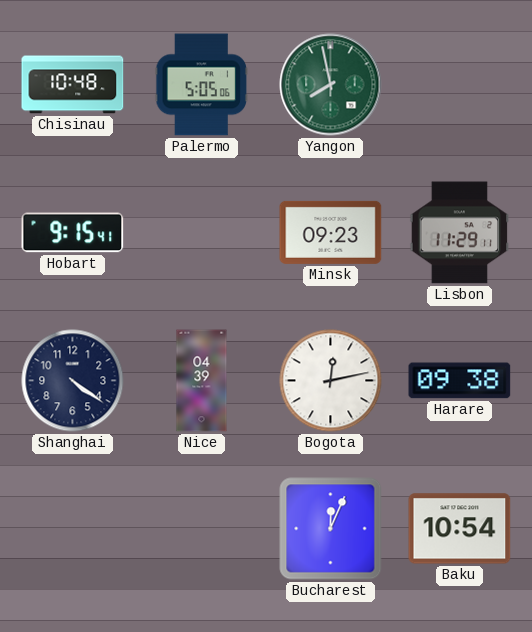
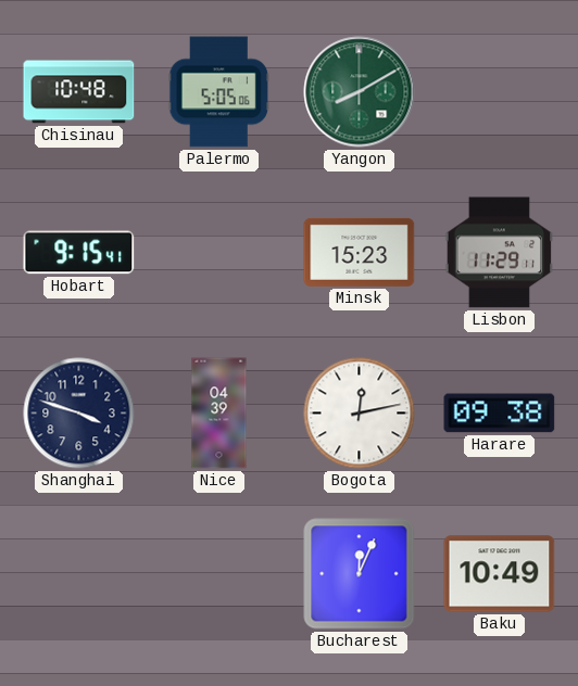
Yangon: 7:58 -> 8:10 (360, 92)
Minsk: 09:23 -> 15:23 (360, 252)
Shanghai: 4:21 -> 3:48 (79, 414)
Baku: 10:54 -> 10:49 (500, 574)
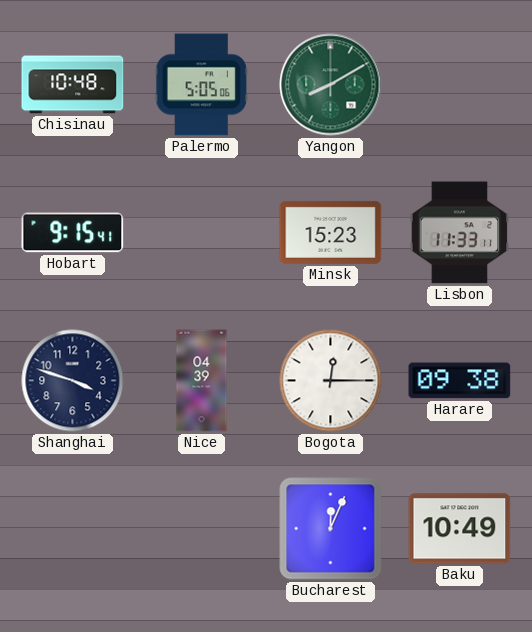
Lisbon: 11:29 -> 11:33 (460, 233)
Bogota: 12:13 -> 12:15 (331, 381)
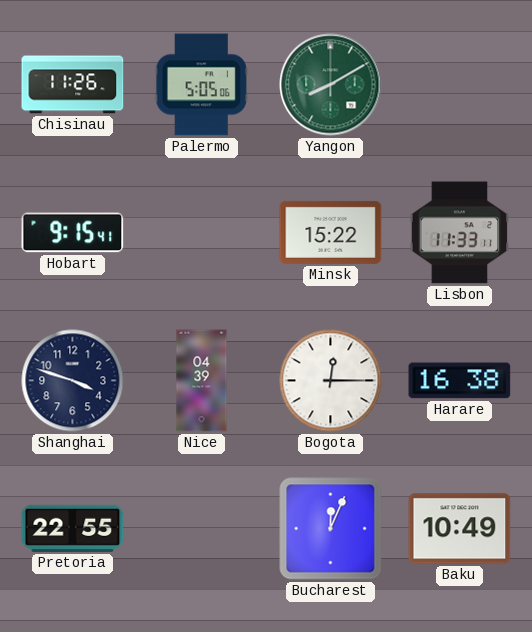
Chisinau: 10:48 -> 11:26 (73, 85)
Minsk: 15:23 -> 15:22 (331, 232)
Harare: 09:38 -> 16:38 (460, 381)
Pretoria: none -> 22:55 (73, 528)
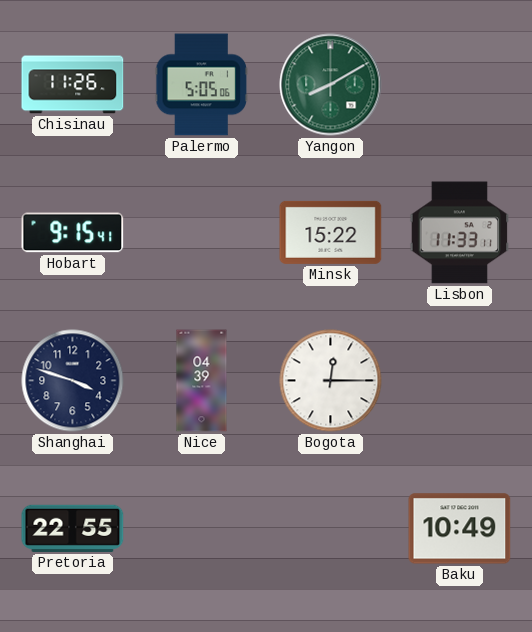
Harare: 16:38 -> none (460, 381)
Bucharest: 12:04 -> none (331, 529)
